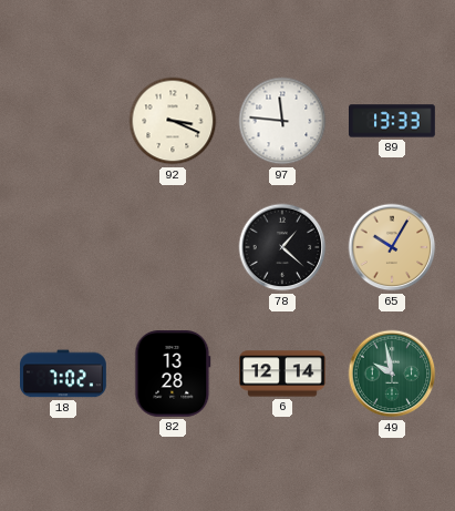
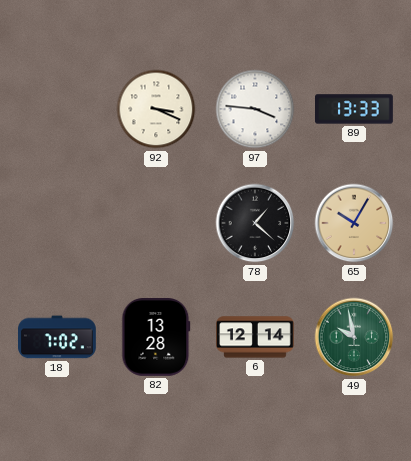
97: 11:46 -> 3:46 (255, 109)
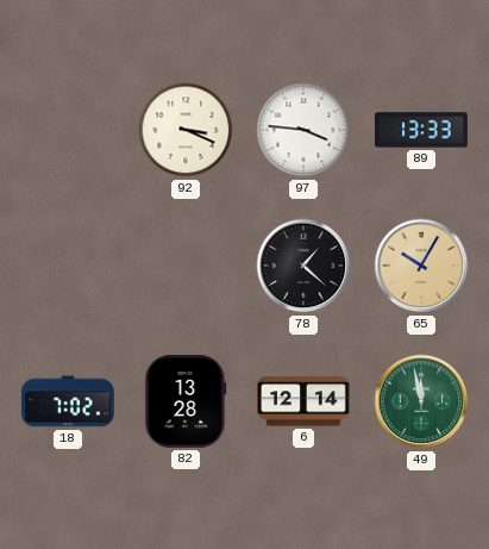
49: 9:58 -> 11:58 (421, 401)
